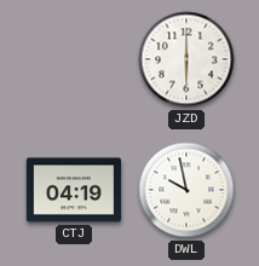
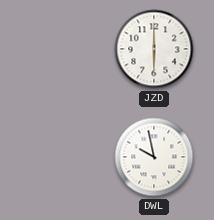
CTJ: 04:19 -> none (74, 190)
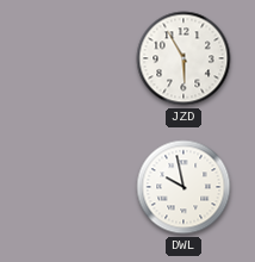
JZD: 6:00 -> 5:55 (184, 58)
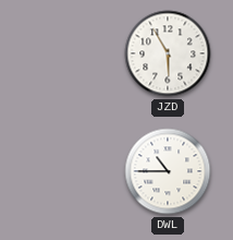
DWL: 9:58 -> 10:45 (168, 171)
